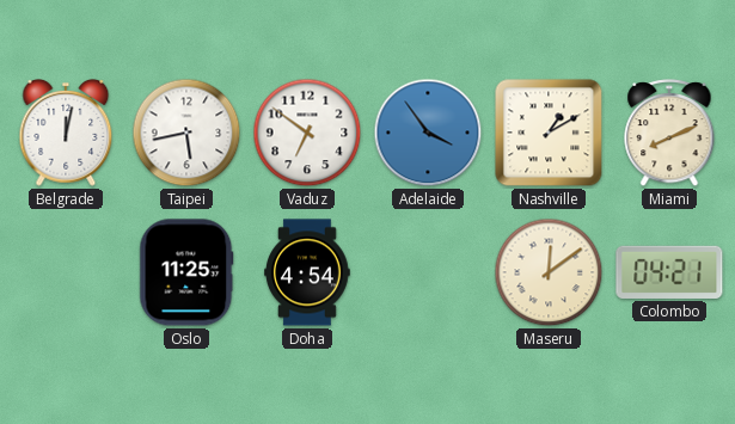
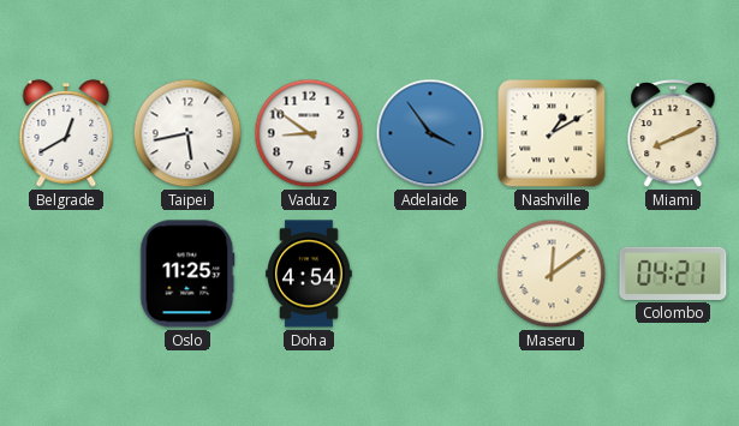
Belgrade: 12:02 -> 12:40 (66, 134)
Vaduz: 6:51 -> 8:51 (309, 133)
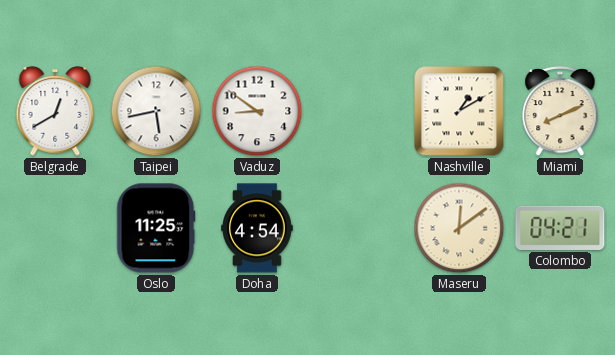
Adelaide: 3:54 -> none (430, 133)
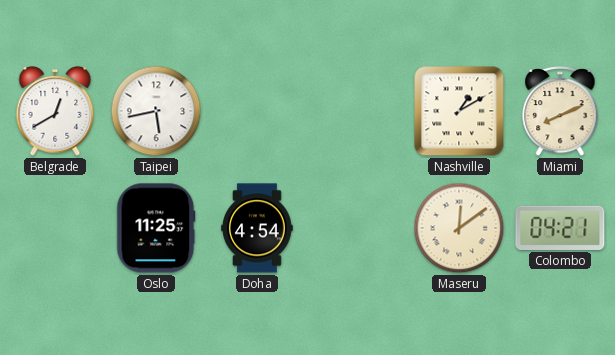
Vaduz: 8:51 -> none (257, 111)
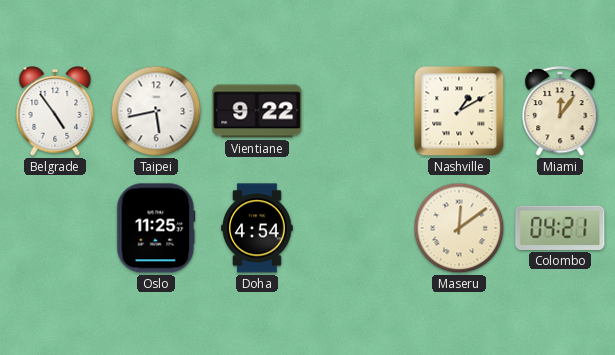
Belgrade: 12:40 -> 4:54 (55, 112)
Vientiane: none -> 9:22 (257, 111)
Miami: 8:11 -> 12:06 (560, 112)
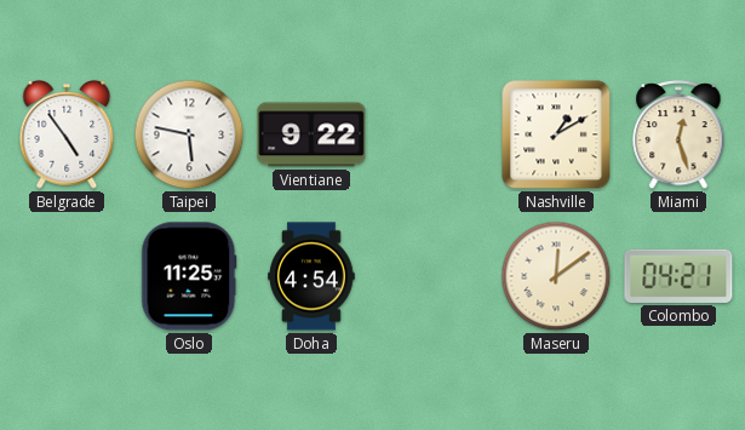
Taipei: 5:43 -> 5:47 (189, 134)
Miami: 12:06 -> 12:27 (678, 136)
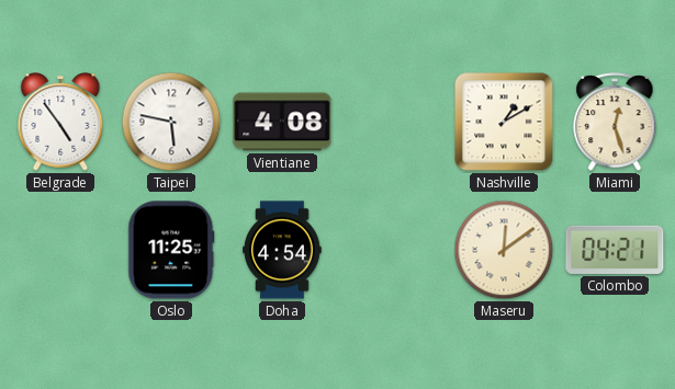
Vientiane: 9:22 -> 4:08 (282, 122)
